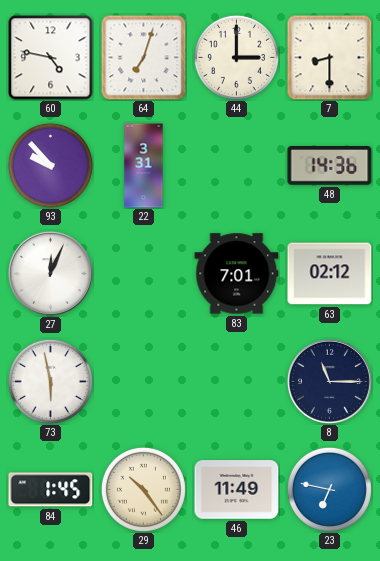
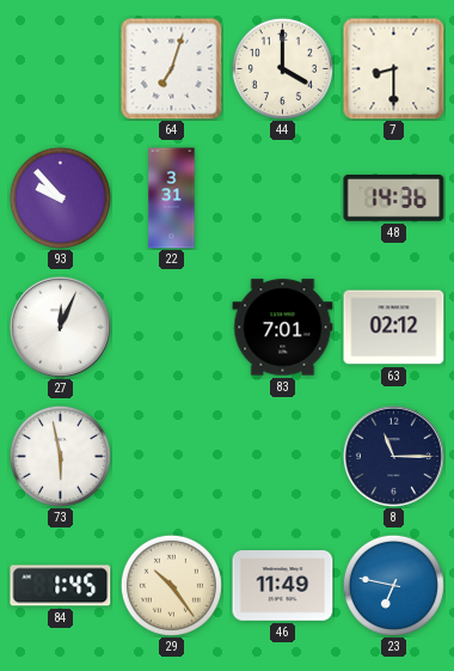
60: 4:47 -> none (51, 58)
44: 3:00 -> 4:00 (282, 68)
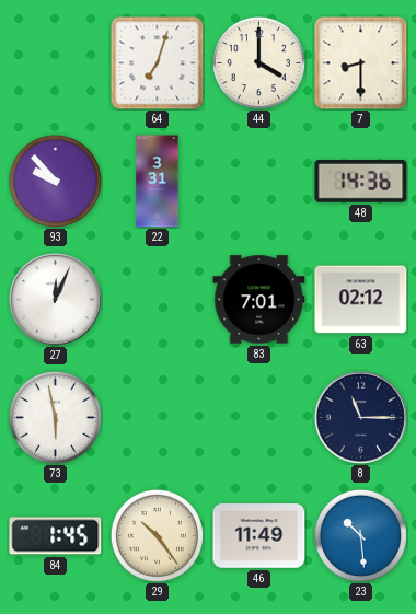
23: 6:47 -> 10:29 (360, 535)
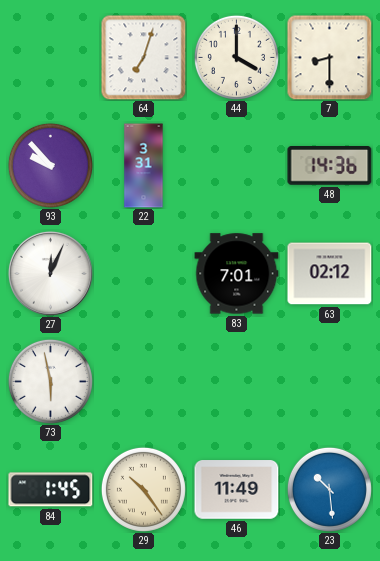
8: 11:15 -> none (360, 417)
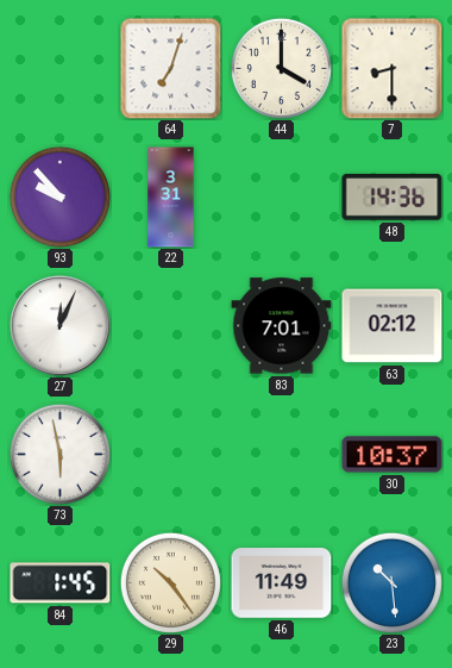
30: none -> 10:37 (393, 455)
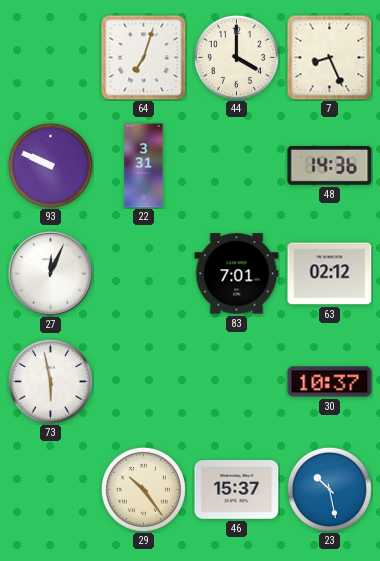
7: 8:30 -> 8:26 (330, 58)
93: 9:53 -> 9:49 (50, 165)
84: 1:45 -> none (61, 583)
46: 11:49 -> 15:37 (237, 490)
23: 10:29 -> 10:28 (329, 489)
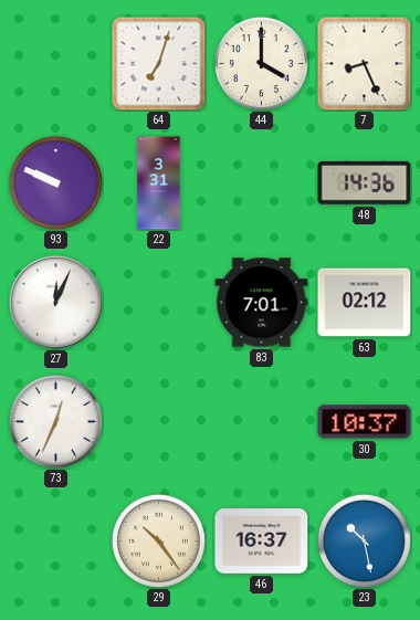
73: 5:58 -> 12:34 (55, 421)
46: 15:37 -> 16:37 (262, 542)
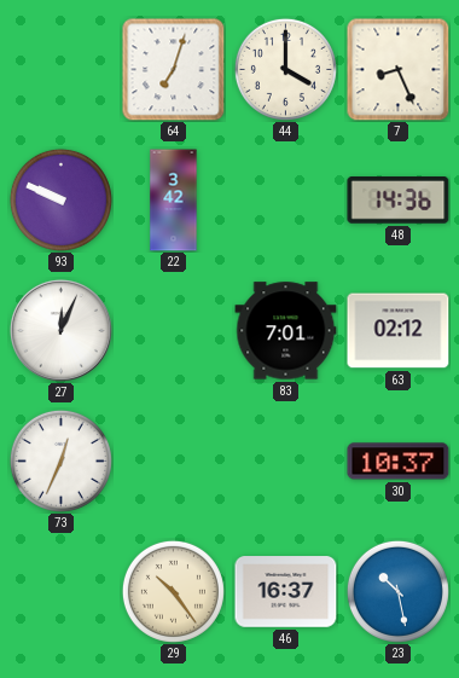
22: 3:31 -> 3:42 (174, 201)
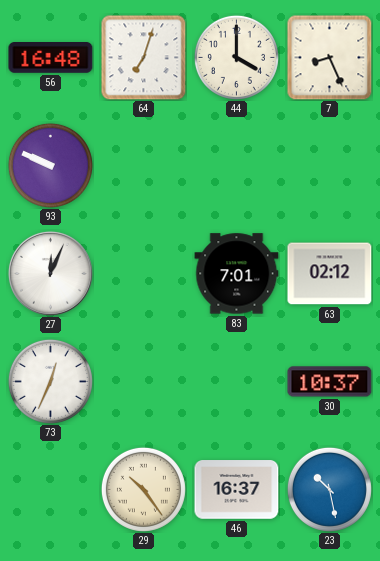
56: none -> 16:48 (51, 58)
22: 3:42 -> none (174, 201)
48: 14:36 -> none (399, 201)
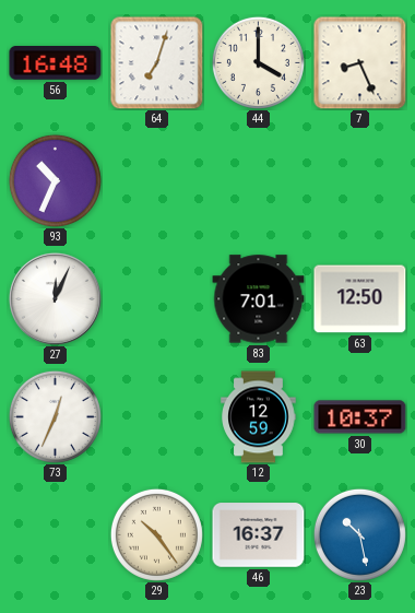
93: 9:49 -> 10:34 (55, 180)
63: 02:12 -> 12:50 (360, 299)
12: none -> 12:59 (259, 417)
